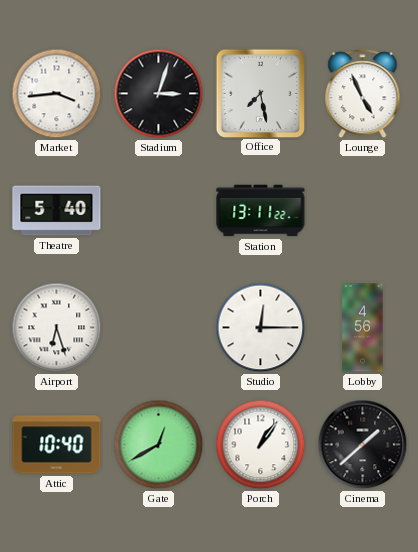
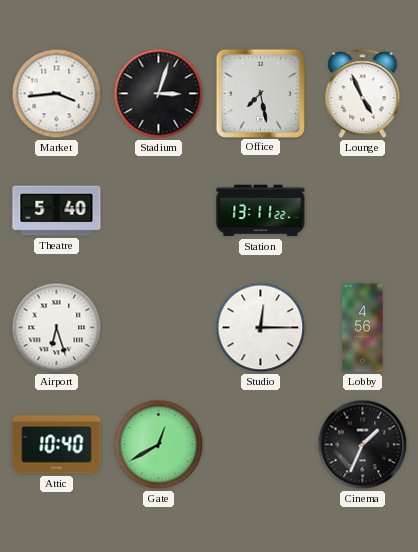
Porch: 1:06 -> none (261, 445)
Cinema: 1:38 -> 1:34 (363, 445)
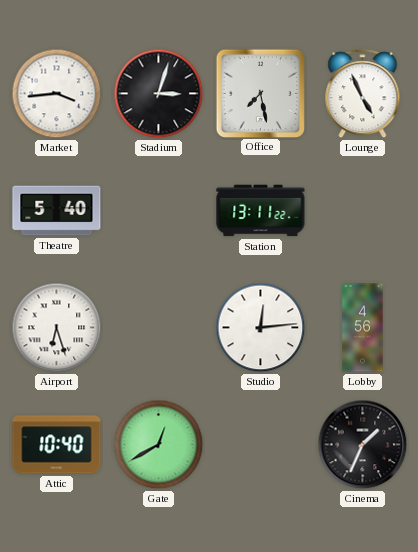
Studio: 12:15 -> 12:14 (261, 328)
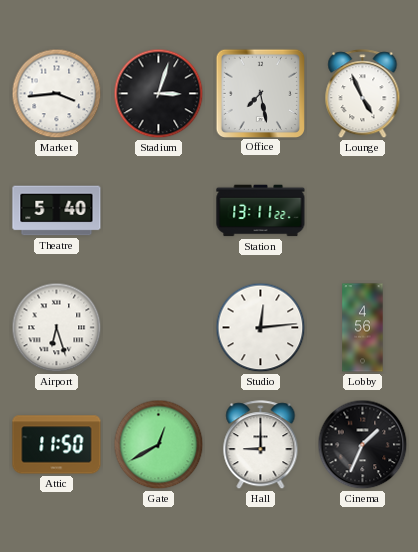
Attic: 10:40 -> 11:50 (57, 445)
Hall: none -> 9:00 (261, 445)
